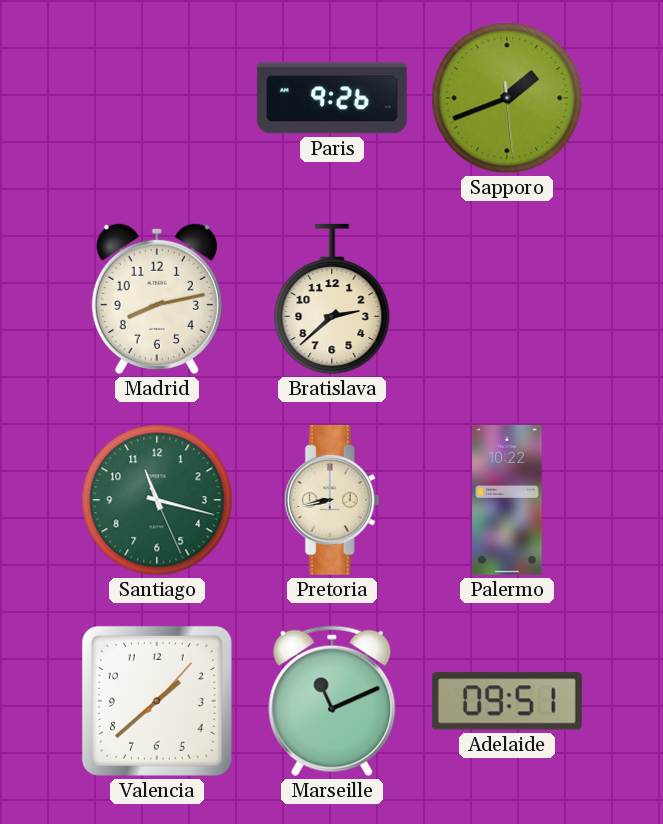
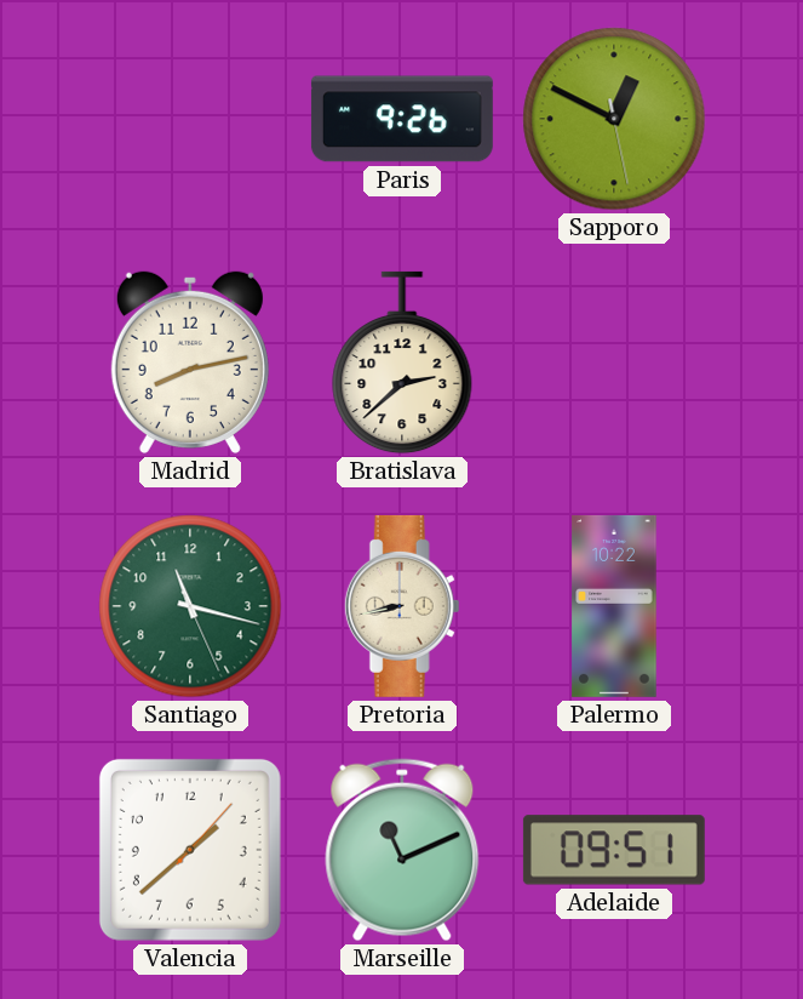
Sapporo: 1:41 -> 12:49 (614, 119)
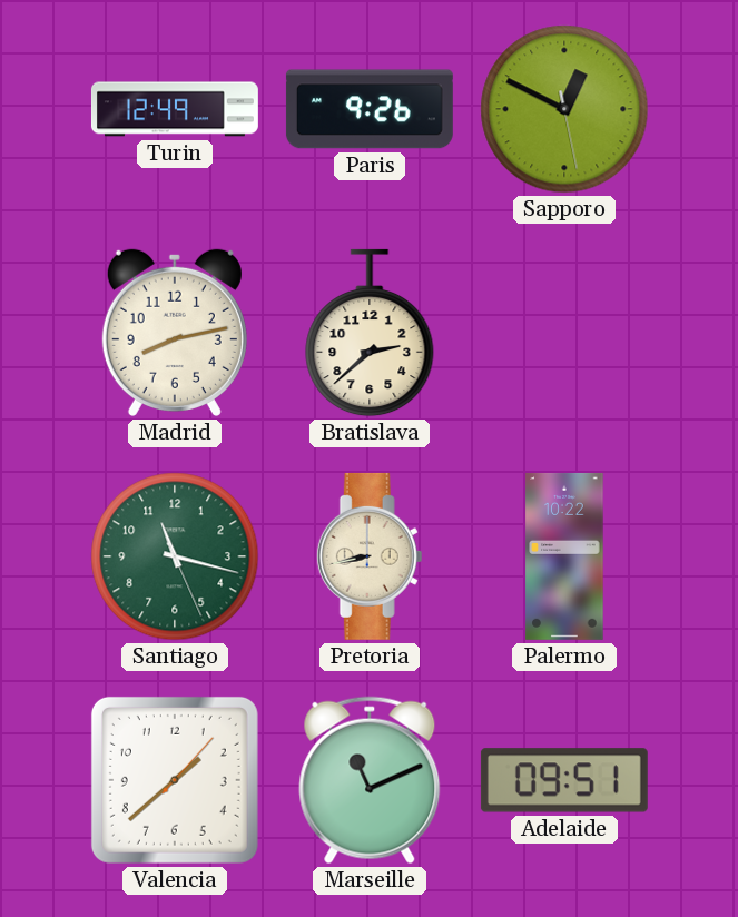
Turin: none -> 12:49 (175, 109)
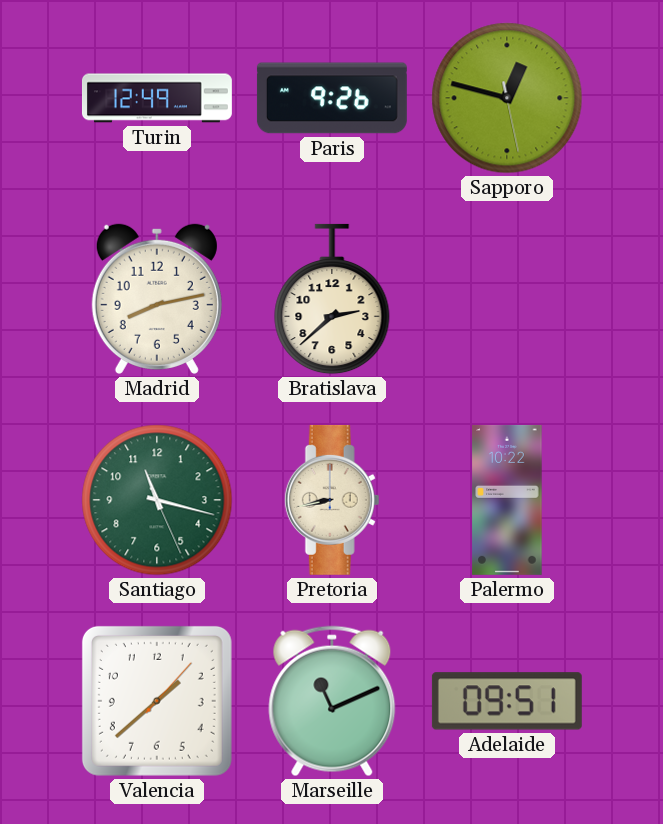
Sapporo: 12:49 -> 12:47 (507, 98)
